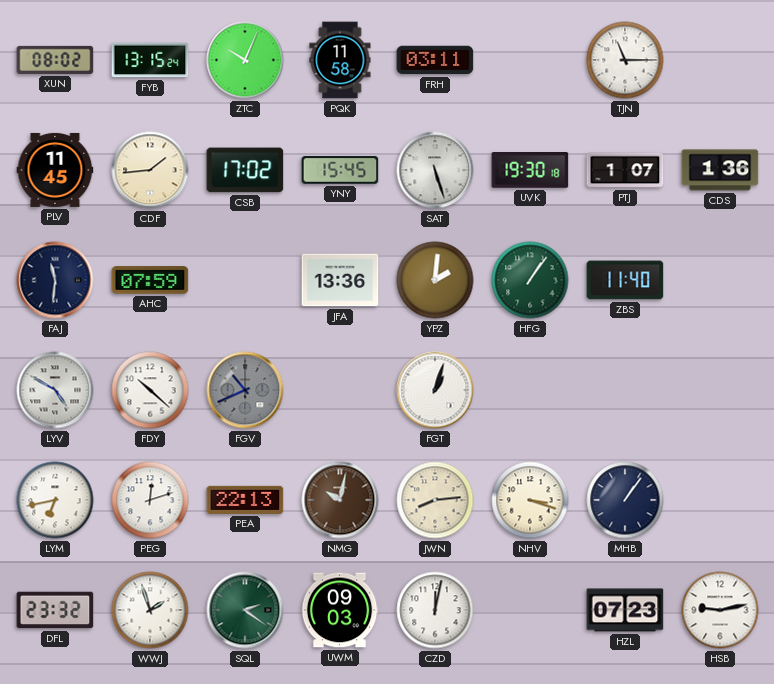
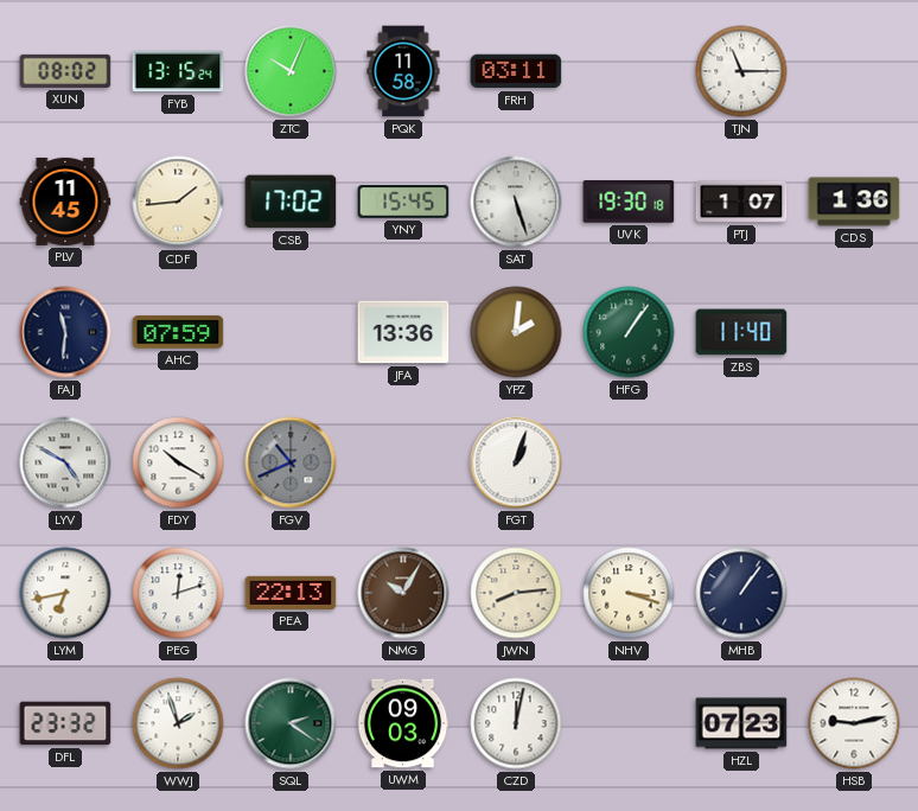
FDY: 10:22 -> 10:20 (178, 462)
NMG: 10:02 -> 10:05 (403, 593)
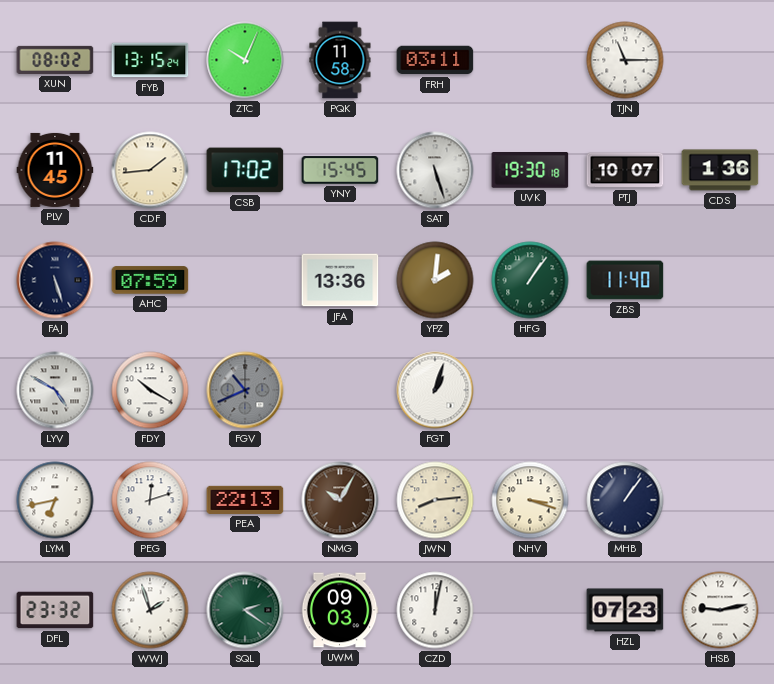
PTJ: 1:07 -> 10:07 (625, 170)
FAJ: 11:31 -> 5:27 (55, 280)
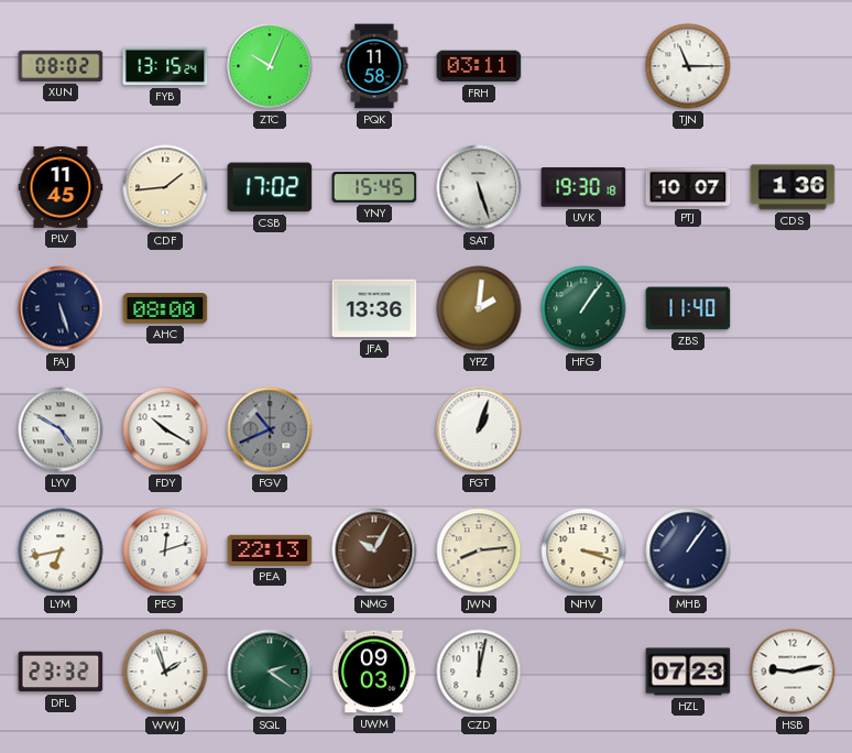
AHC: 07:59 -> 08:00 (165, 308)
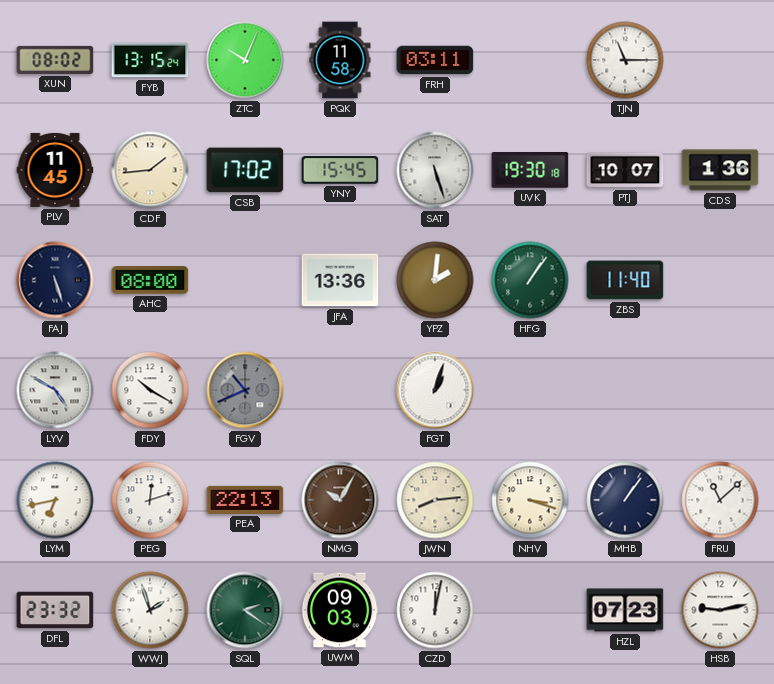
FRU: none -> 11:08 (720, 500)
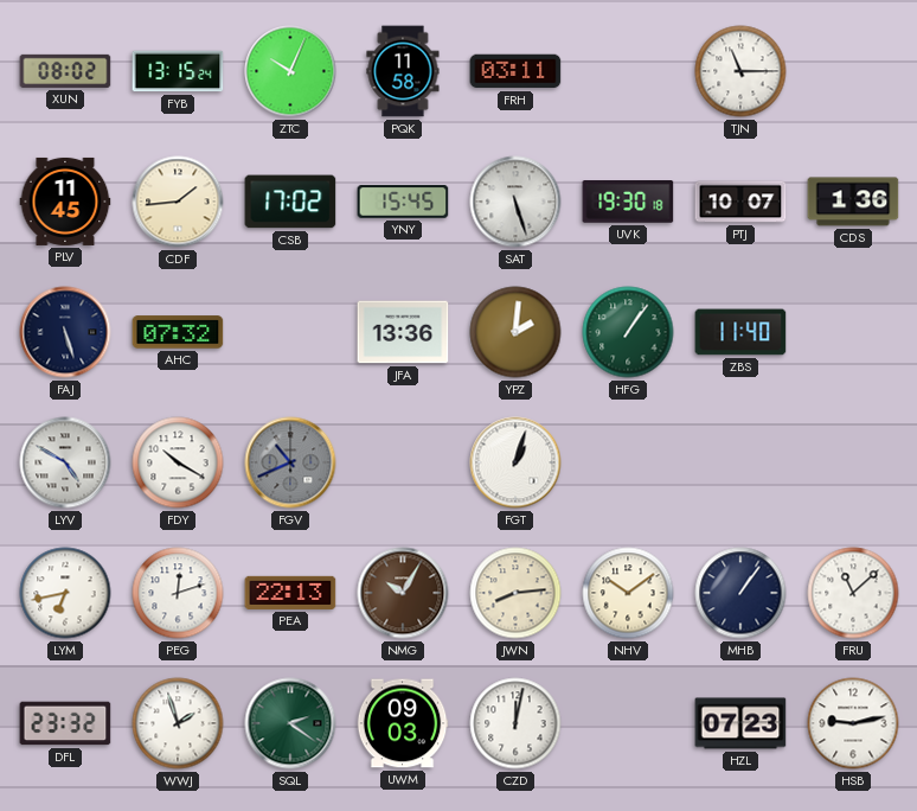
AHC: 08:00 -> 07:32 (178, 332)
NHV: 3:18 -> 10:09 (628, 593)
